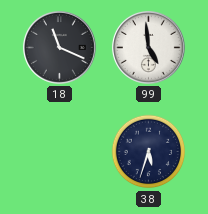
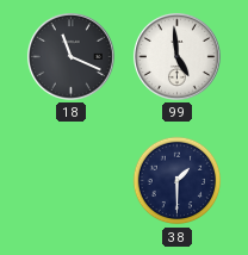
38: 5:33 -> 1:30 (178, 181)
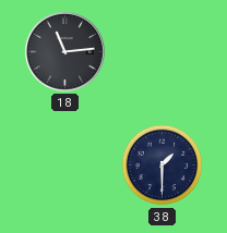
18: 11:19 -> 11:14 (64, 51)
99: 4:59 -> none (176, 56)
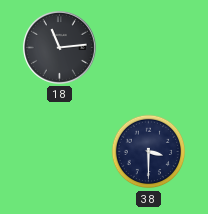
38: 1:30 -> 3:30 (149, 152)
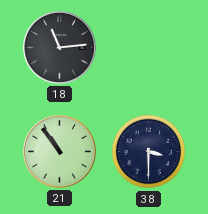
21: none -> 10:54 (59, 151)
